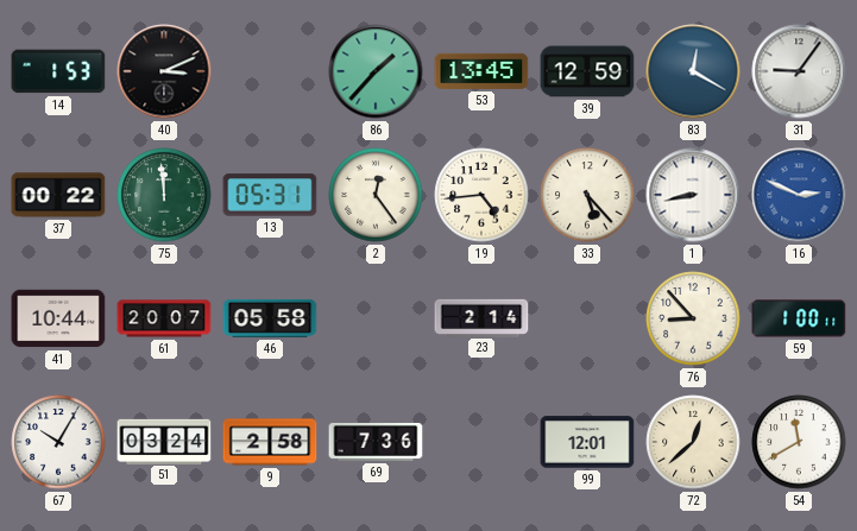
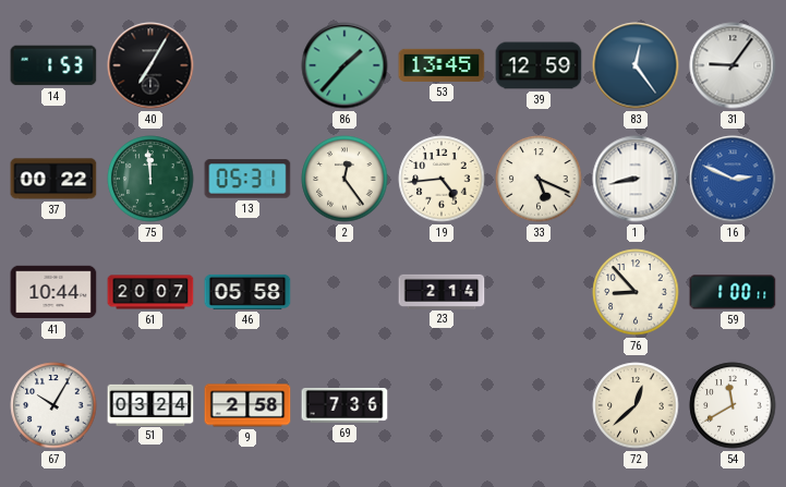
40: 3:11 -> 7:05 (150, 65)
83: 12:20 -> 12:24 (636, 65)
33: 5:23 -> 5:19 (539, 179)
99: 12:01 -> none (587, 442)
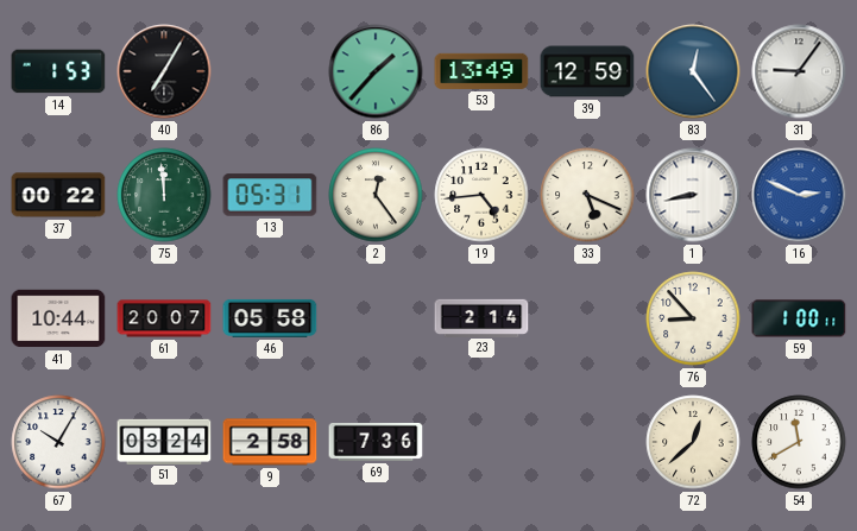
53: 13:45 -> 13:49 (481, 71)
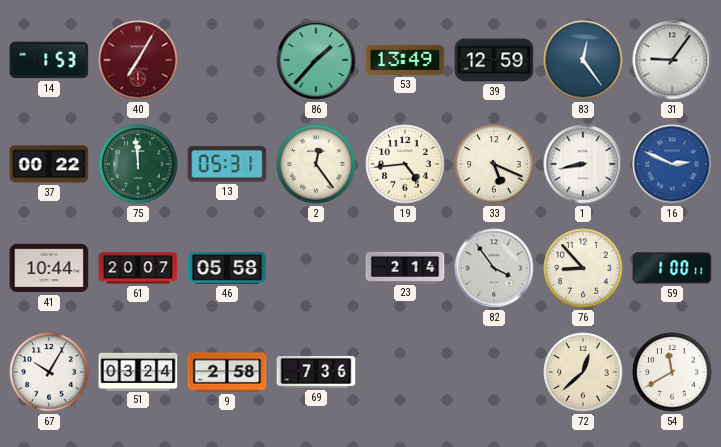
40 dial: black -> burgundy (138, 60)
82: none -> 3:54 (494, 268)
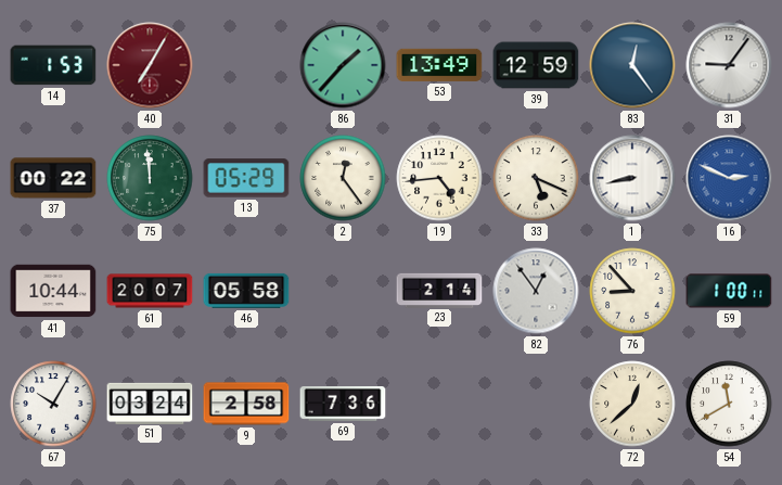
13: 05:31 -> 05:29 (246, 178)
82: 3:54 -> 12:54 (536, 291)
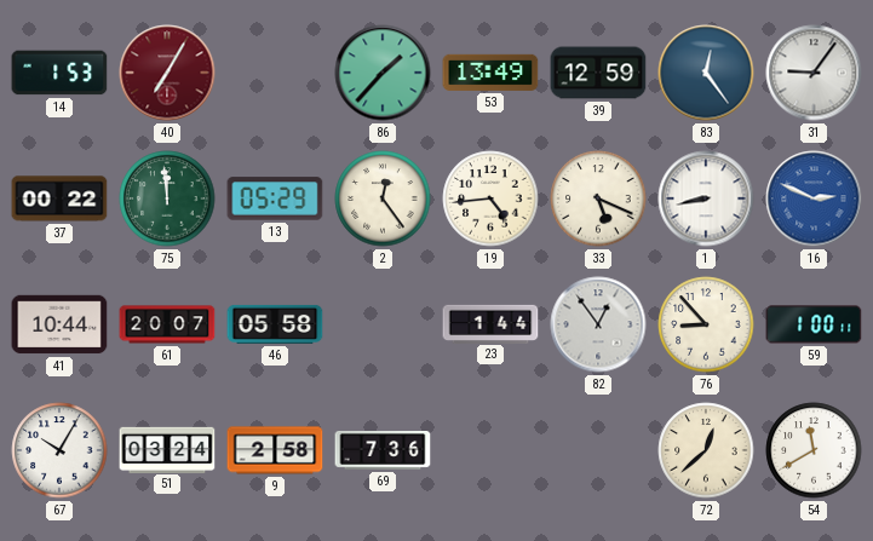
23: 2:14 -> 1:44 (490, 323)
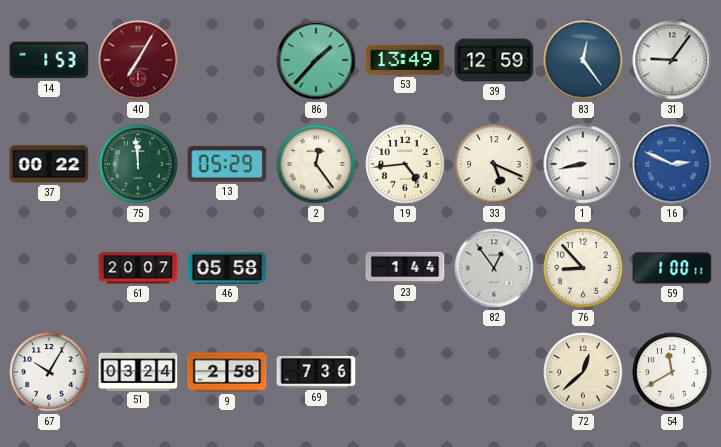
41: 10:44 -> none (59, 324)
